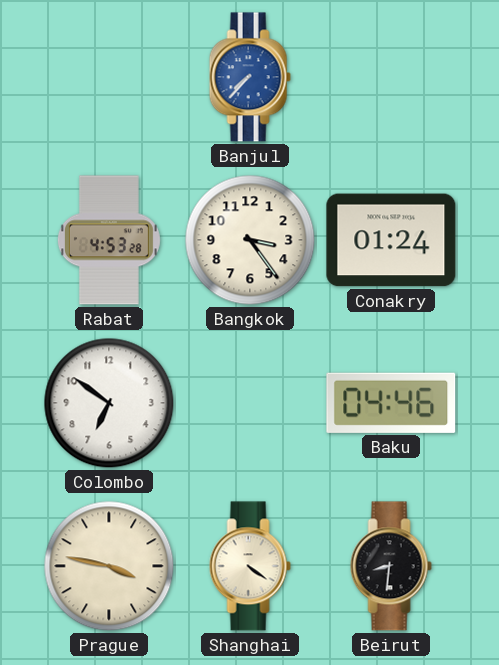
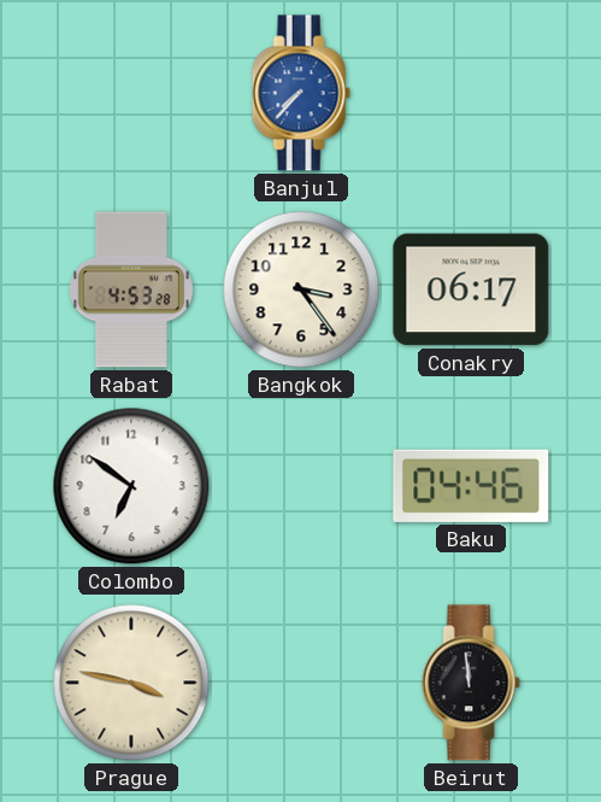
Conakry: 01:24 -> 06:17 (471, 289)
Shanghai: 4:21 -> none (250, 566)
Beirut: 8:31 -> 11:59 (471, 683)
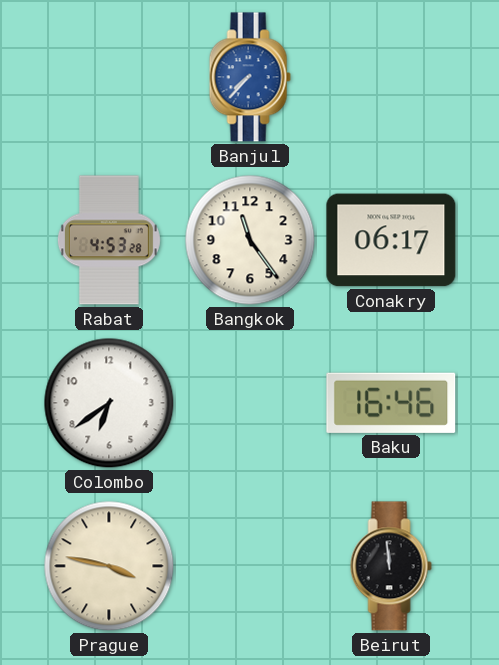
Bangkok: 3:24 -> 11:24 (250, 240)
Colombo: 6:51 -> 6:39 (109, 403)
Baku: 04:46 -> 16:46 (391, 403)
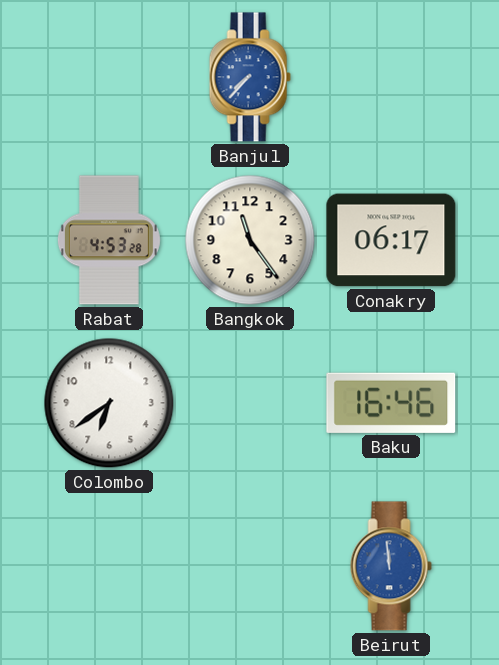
Prague: 3:47 -> none (109, 566)
Beirut dial: black -> blue (391, 566)
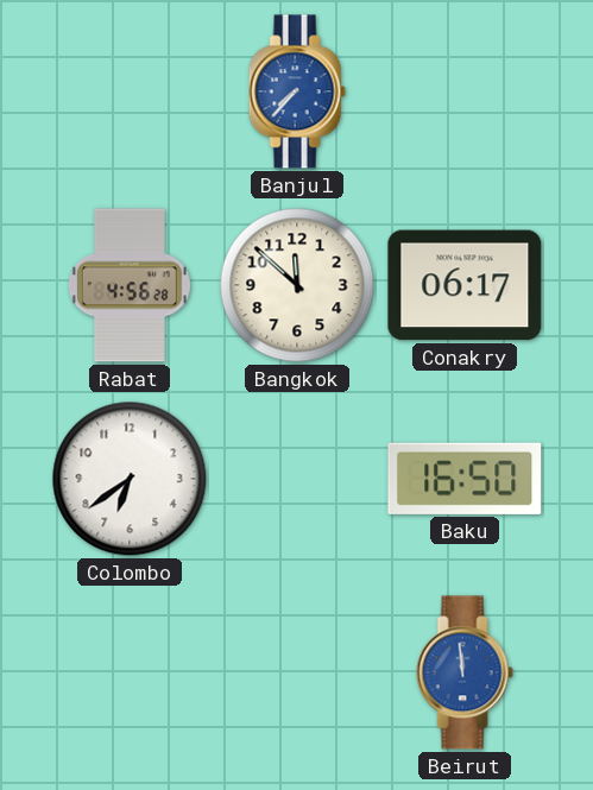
Rabat: 4:53 -> 4:56 (130, 285)
Bangkok: 11:24 -> 11:52 (297, 285)
Baku: 16:46 -> 16:50 (465, 479)
